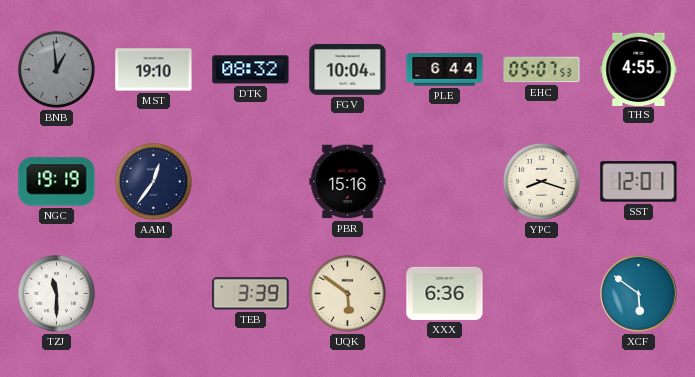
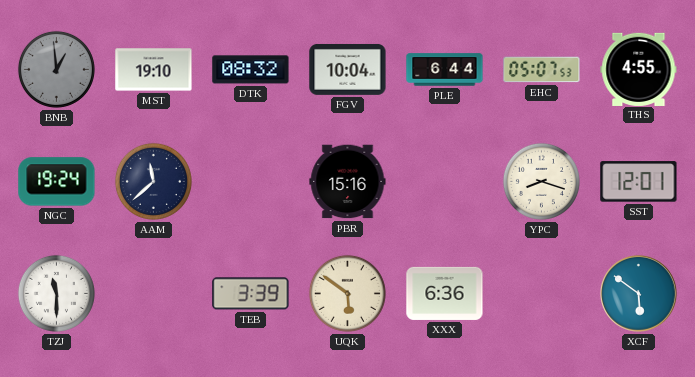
NGC: 19:19 -> 19:24 (57, 182)
AAM: 12:36 -> 11:38 (153, 181)
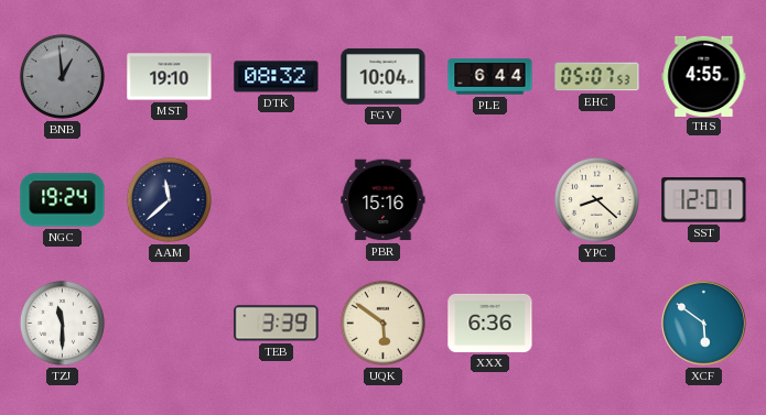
YPC: 8:18 -> 8:22 (596, 199)
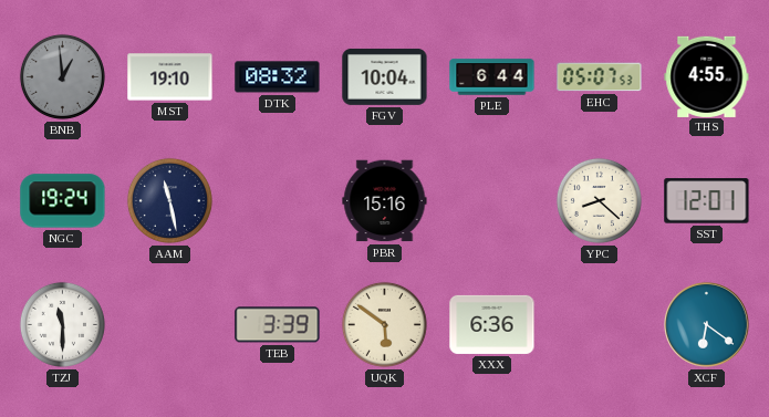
AAM: 11:38 -> 11:28 (169, 200)
XCF: 5:51 -> 6:21 (707, 325)
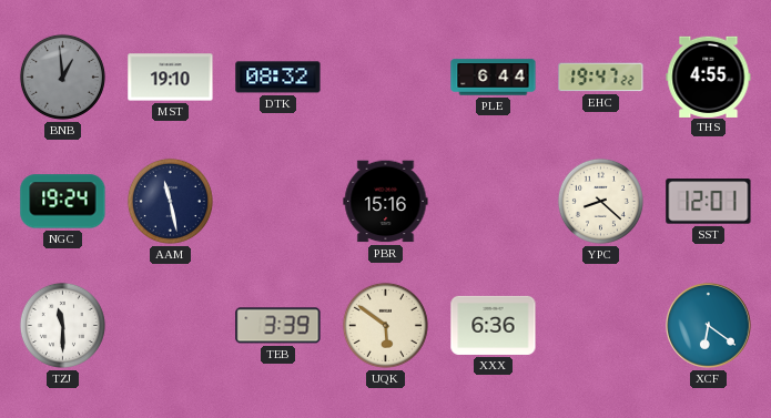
FGV: 10:04 -> none (385, 77)
EHC: 05:07 -> 19:47 (601, 78)
